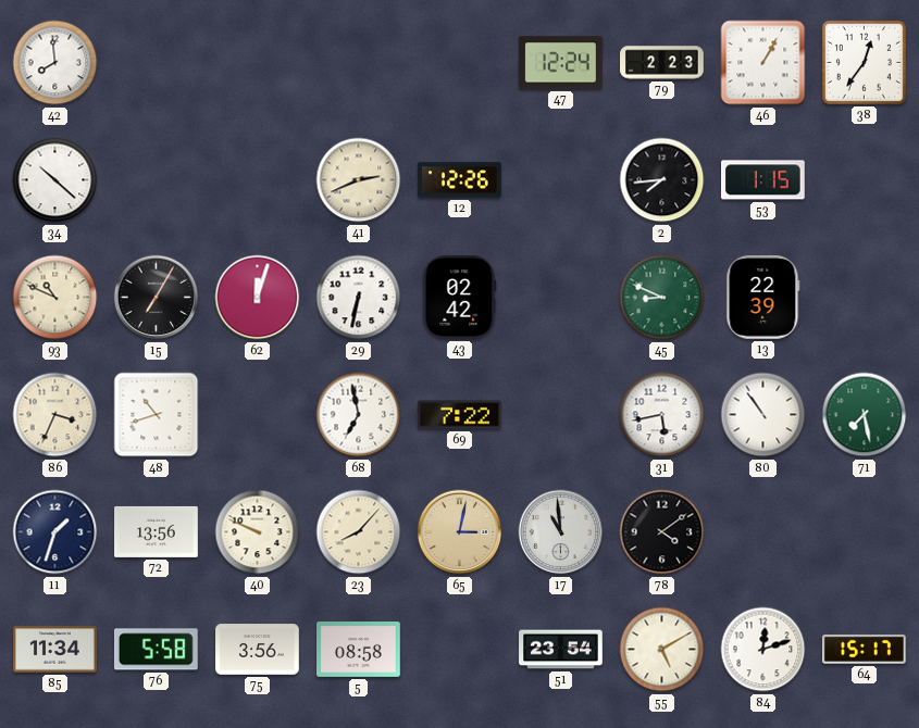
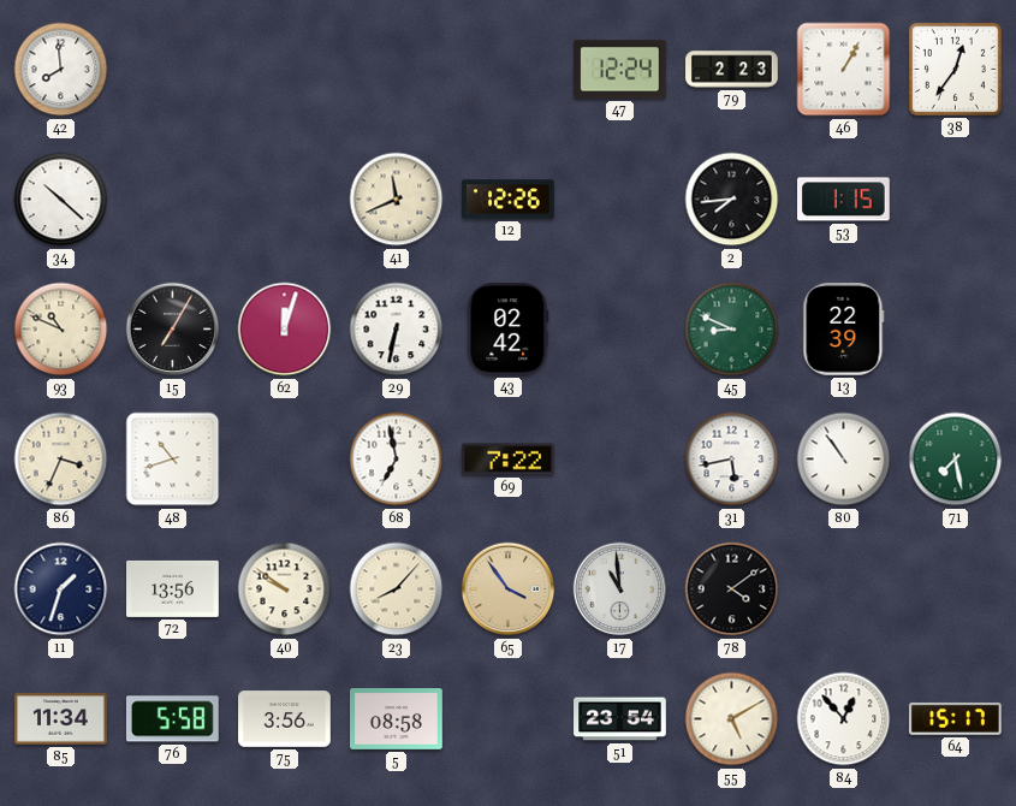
41: 2:41 -> 11:41 (397, 200)
40: 9:49 -> 9:51 (285, 589)
65: 3:02 -> 3:54 (509, 589)
84: 12:12 -> 12:53 (844, 719)
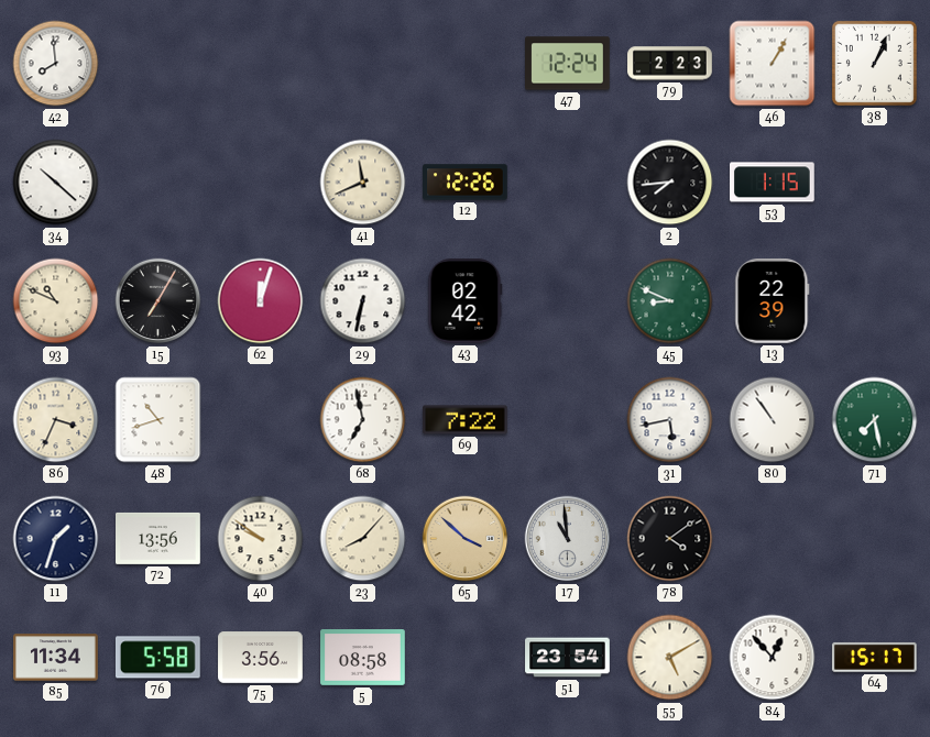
38: 12:36 -> 1:04 (874, 63)
65: 3:54 -> 3:52 (466, 539)
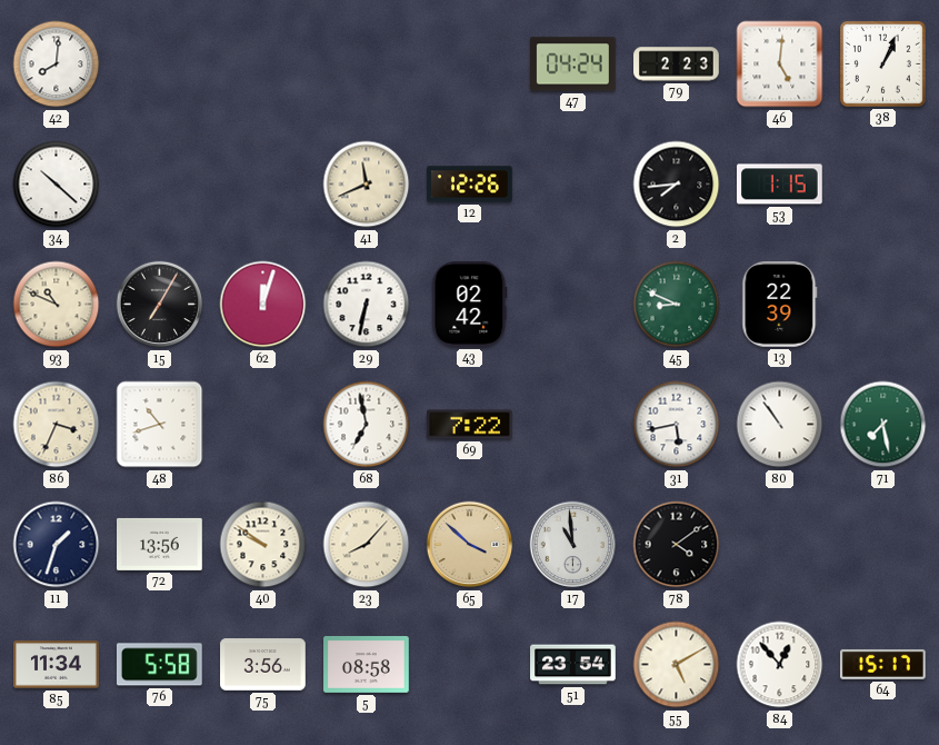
42: 7:59 -> 8:01 (57, 64)
47: 12:24 -> 04:24 (573, 64)
46: 1:05 -> 5:01 (780, 64)
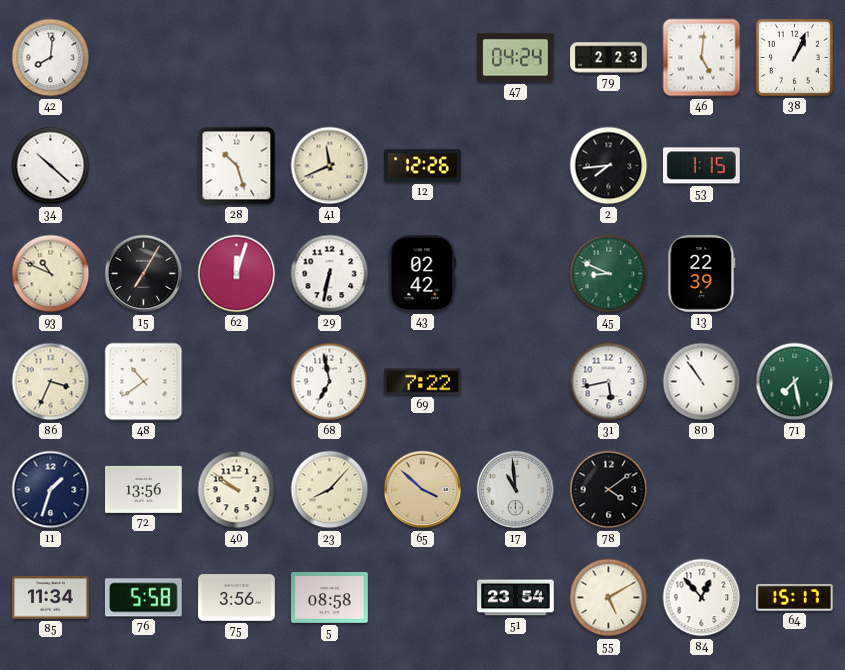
28: none -> 10:27 (237, 166)
48: 10:42 -> 10:39 (144, 382)
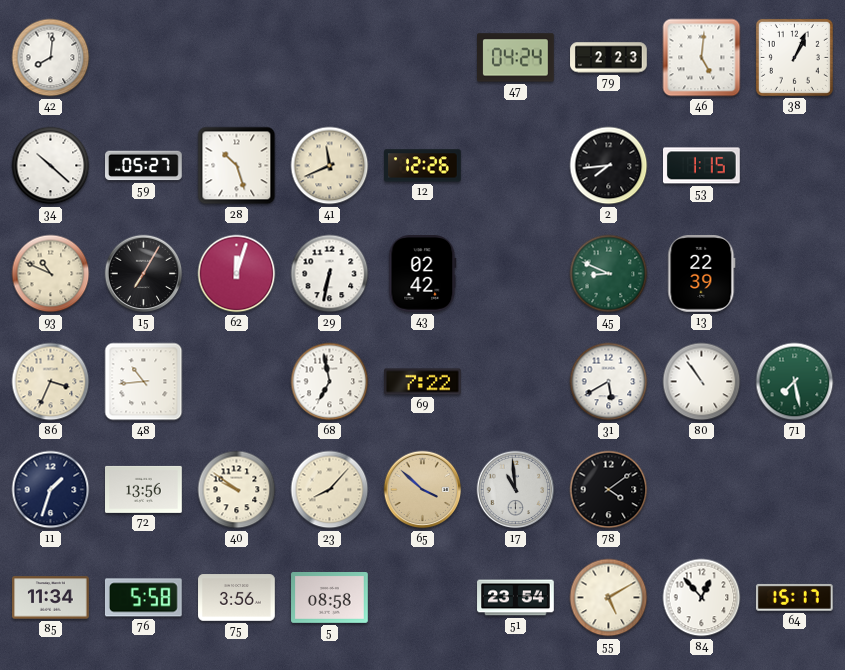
59: none -> 05:27 (144, 166)
48: 10:39 -> 10:44 (144, 382)
31: 5:43 -> 5:40 (609, 382)
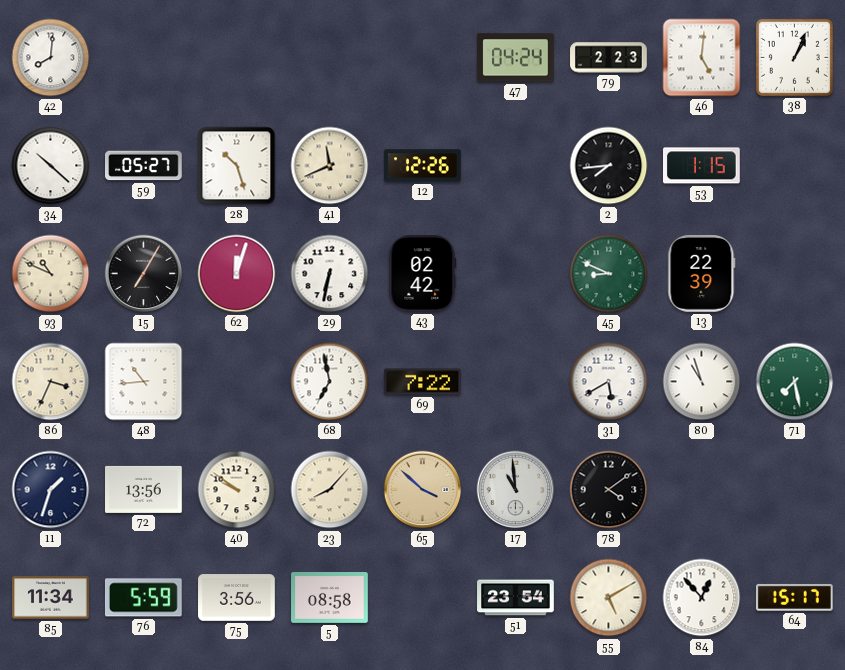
80: 10:54 -> 10:57 (702, 382)
76: 5:58 -> 5:59 (143, 598)
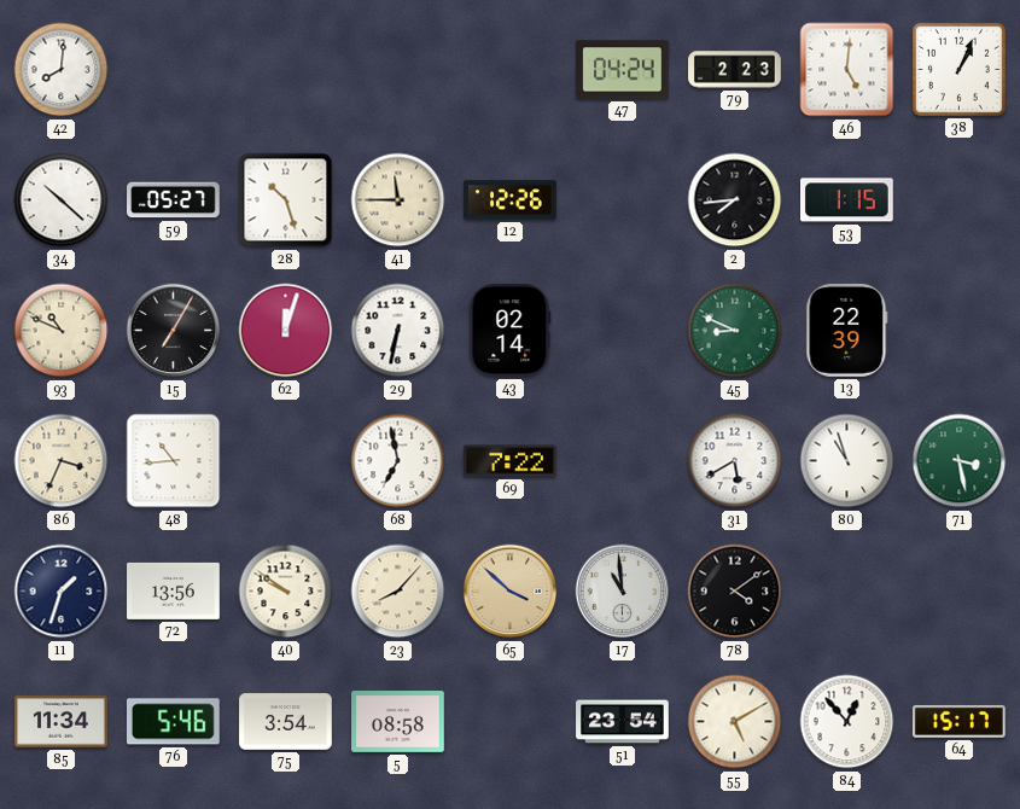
41: 11:41 -> 11:45 (398, 200)
43: 02:42 -> 02:14 (511, 331)
71: 7:28 -> 3:28 (960, 461)
76: 5:59 -> 5:46 (173, 722)
75: 3:56 -> 3:54 (286, 722)
